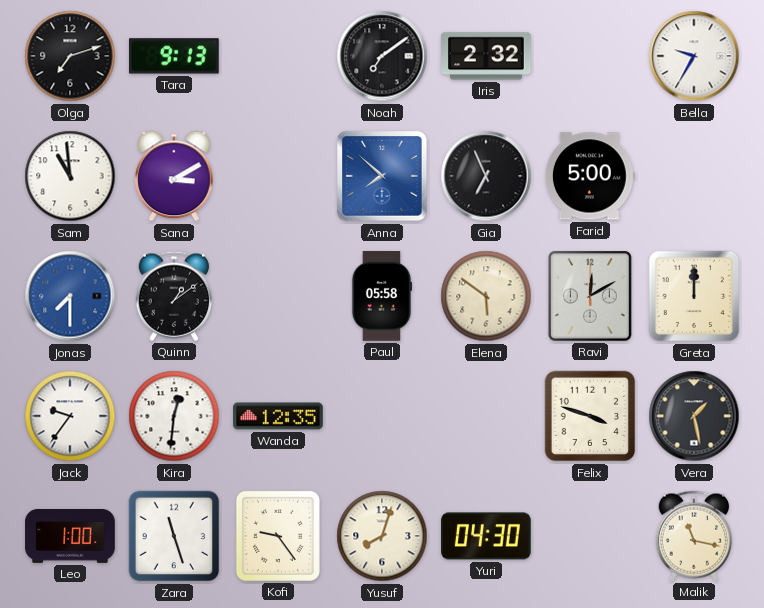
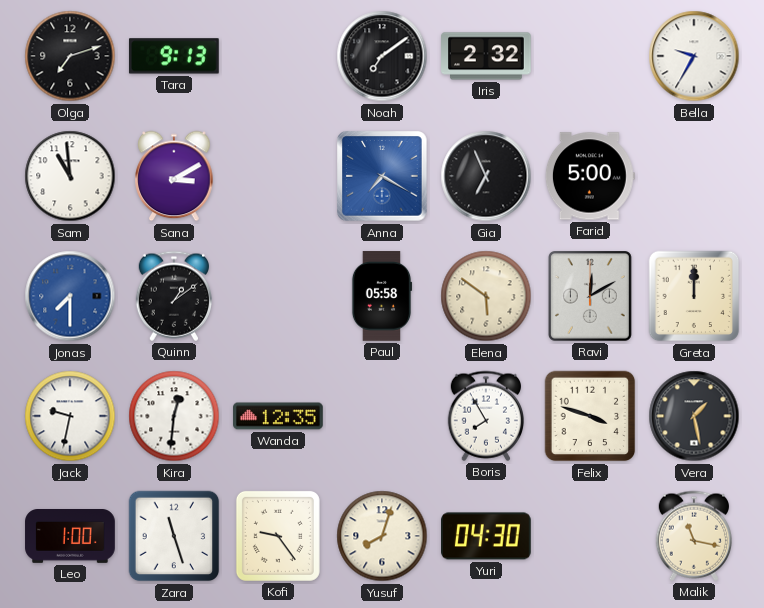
Anna: 7:52 -> 7:20 (382, 176)
Jack: 9:36 -> 9:32 (70, 416)
Boris: none -> 7:55 (485, 416)
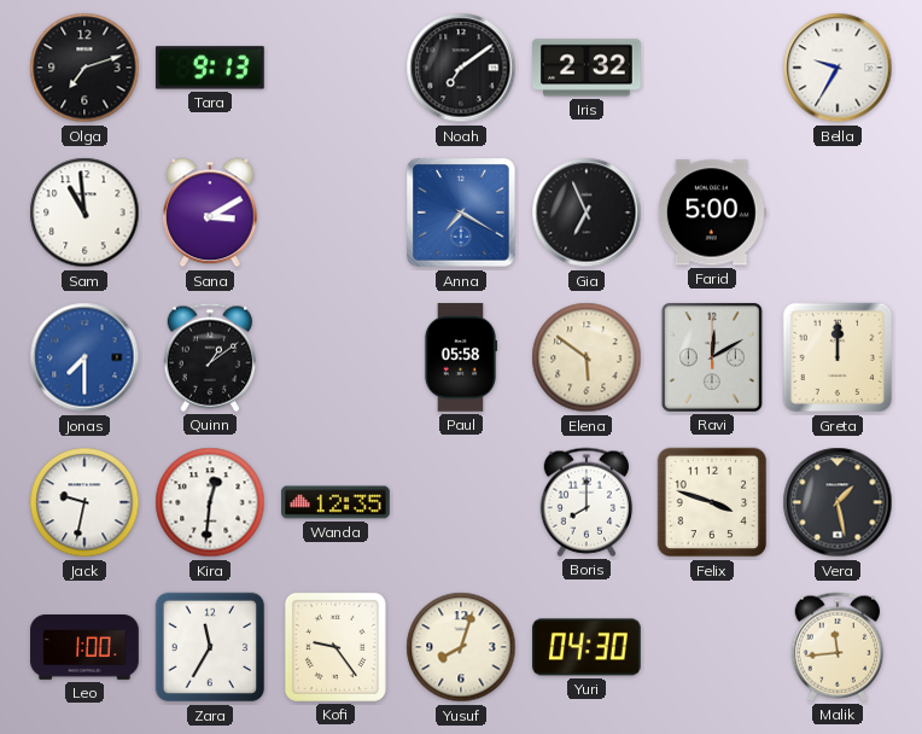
Boris: 7:55 -> 8:00 (585, 502)
Zara: 11:27 -> 11:35 (210, 647)
Malik: 11:17 -> 11:44 (836, 647)
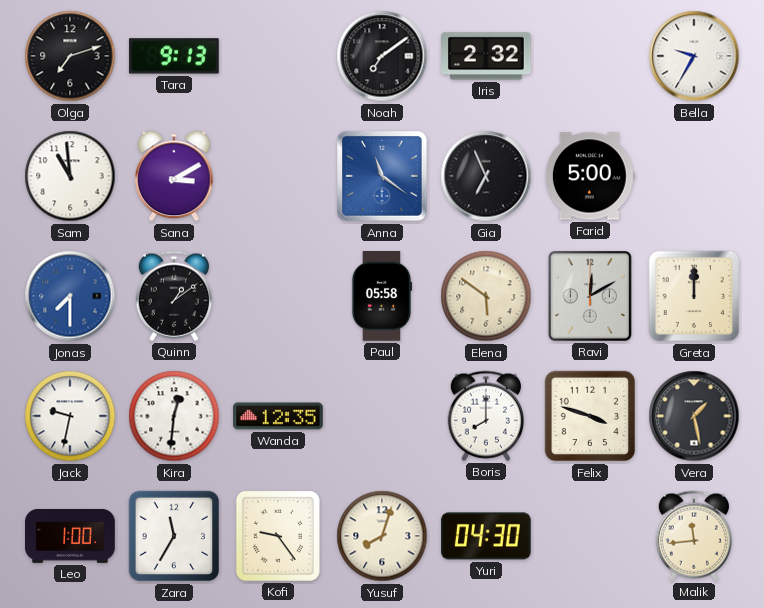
Anna: 7:20 -> 11:21 (382, 176)
